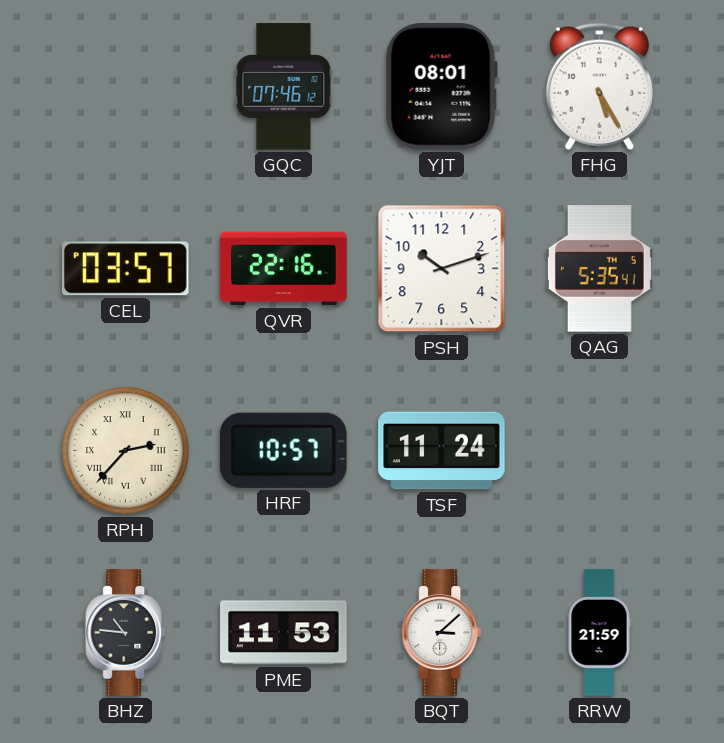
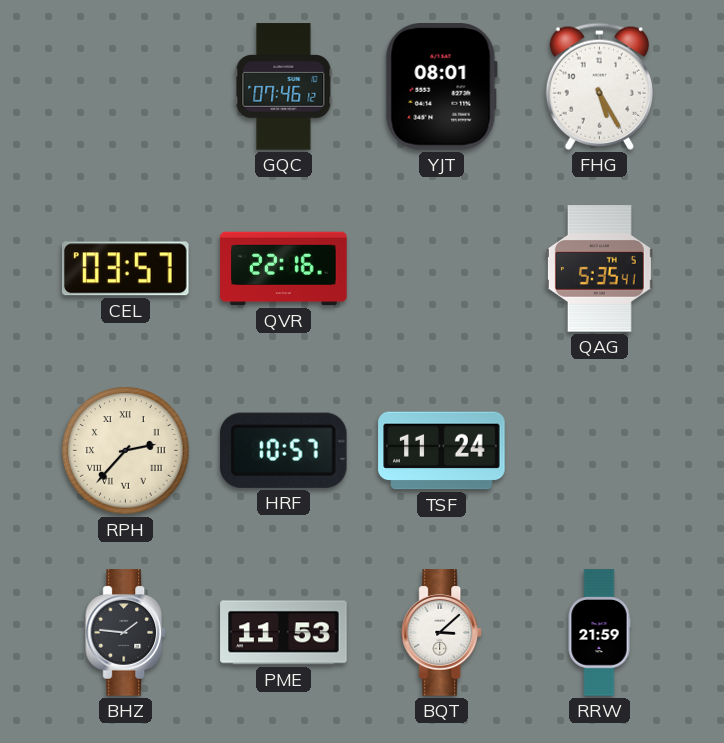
PSH: 10:12 -> none (442, 269)
BHZ: 10:46 -> 1:46 (126, 633)
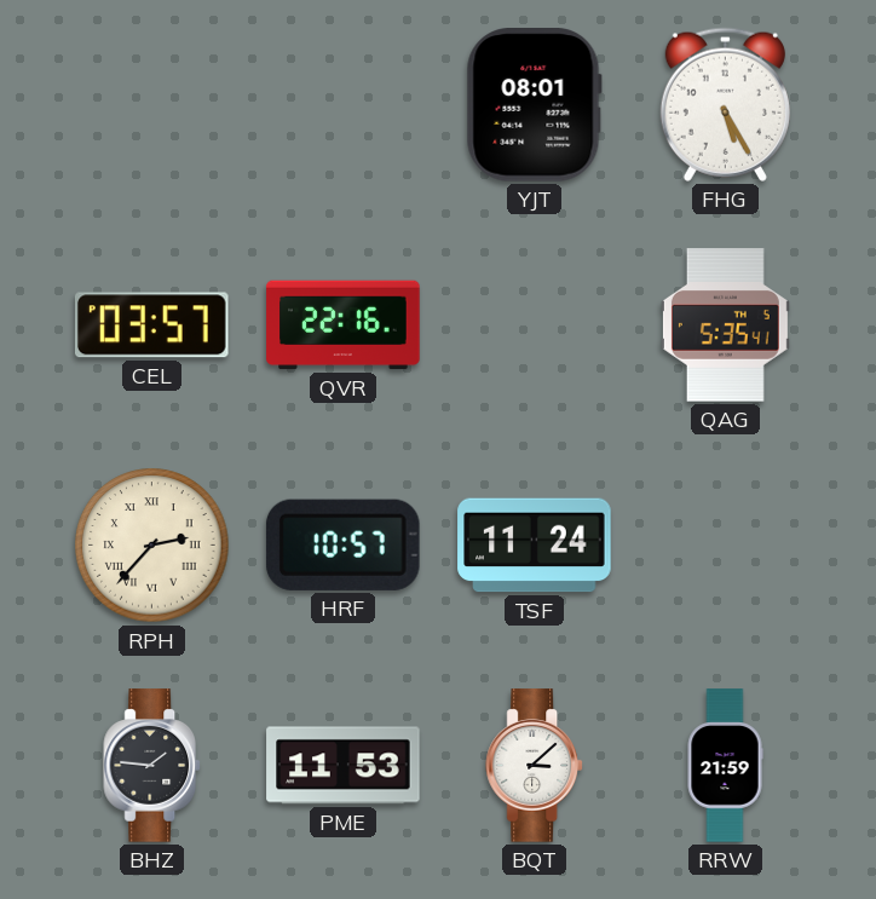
GQC: 07:46 -> none (284, 87)
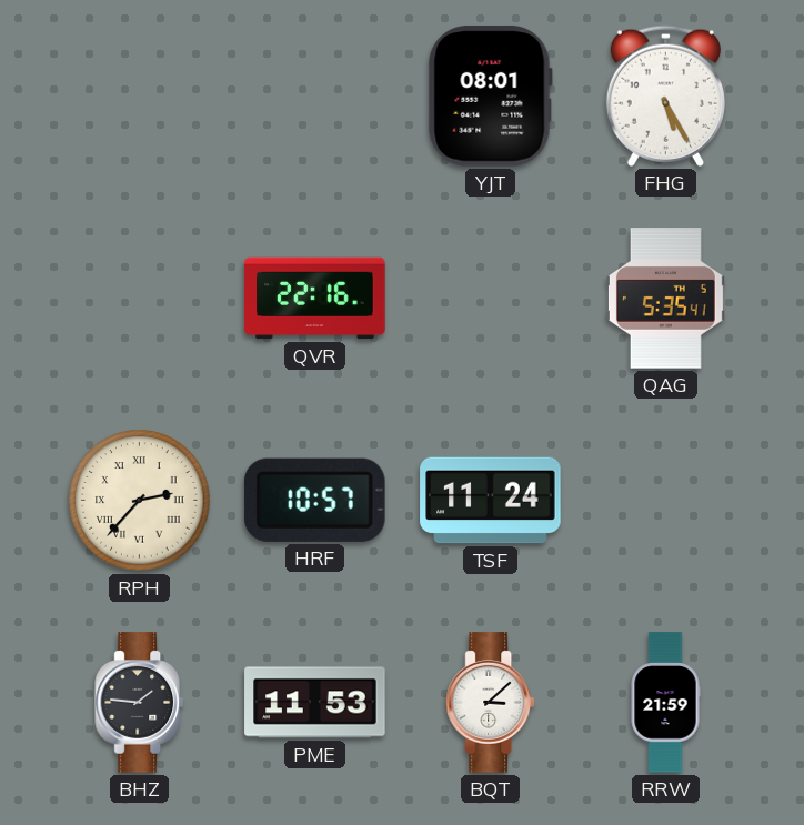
CEL: 03:57 -> none (151, 325)
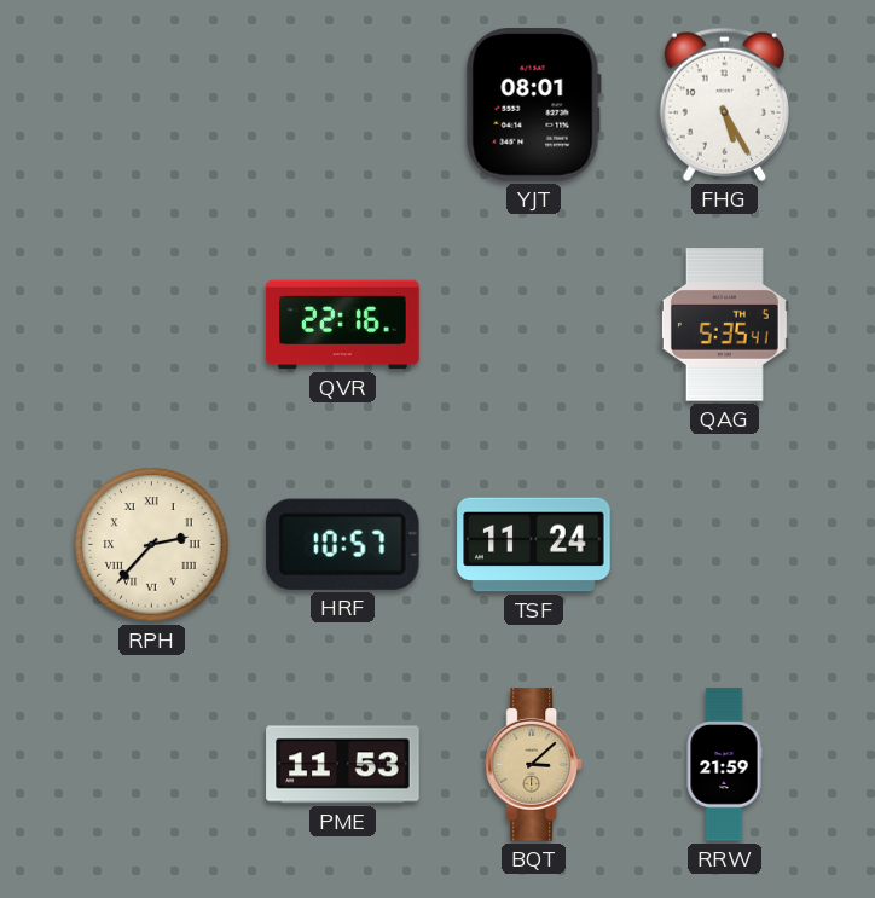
BHZ: 1:46 -> none (140, 703)
BQT dial: white -> champagne (534, 765)
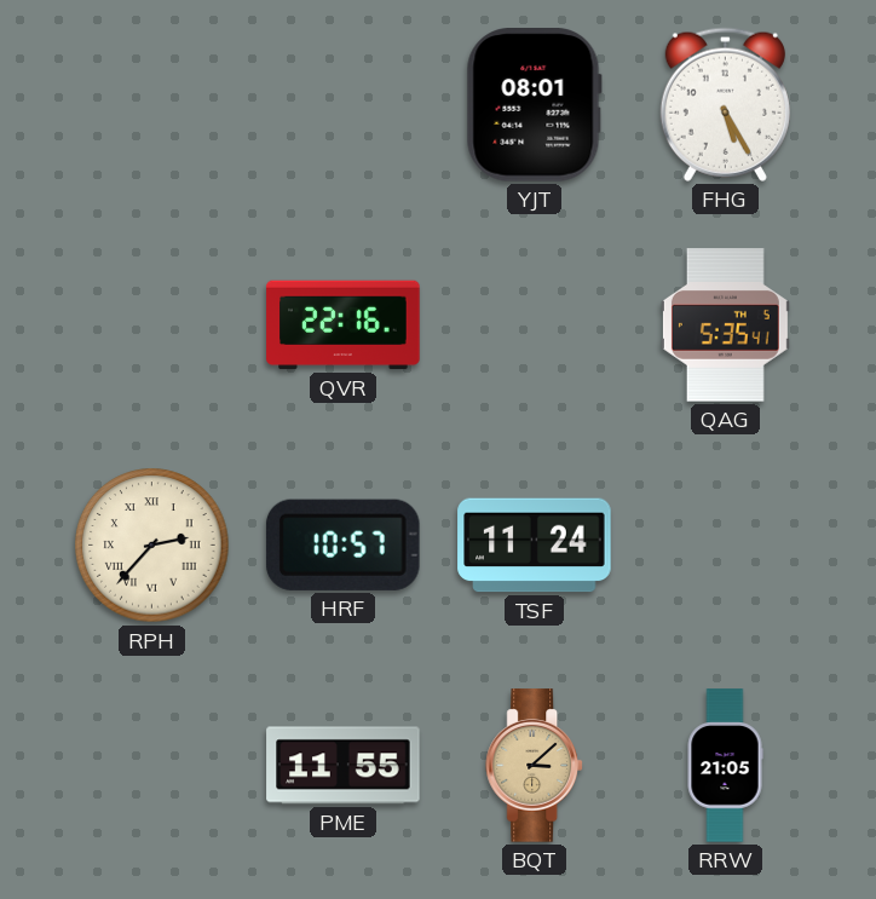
PME: 11:53 -> 11:55 (344, 766)
RRW: 21:59 -> 21:05 (725, 766)
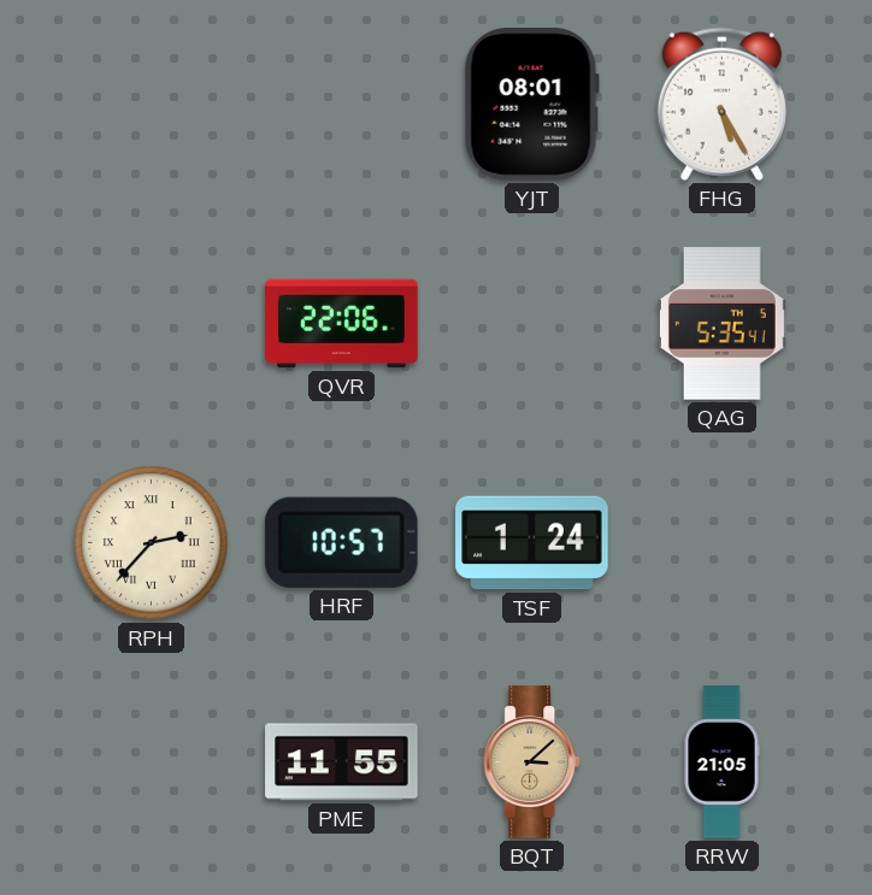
QVR: 22:16 -> 22:06 (342, 324)
TSF: 11:24 -> 1:24 (532, 543)
